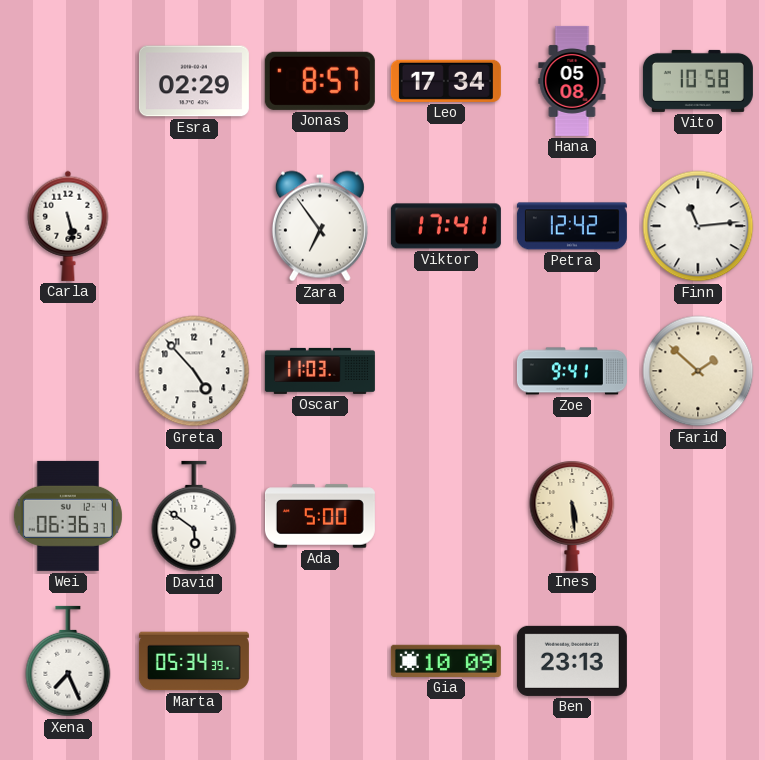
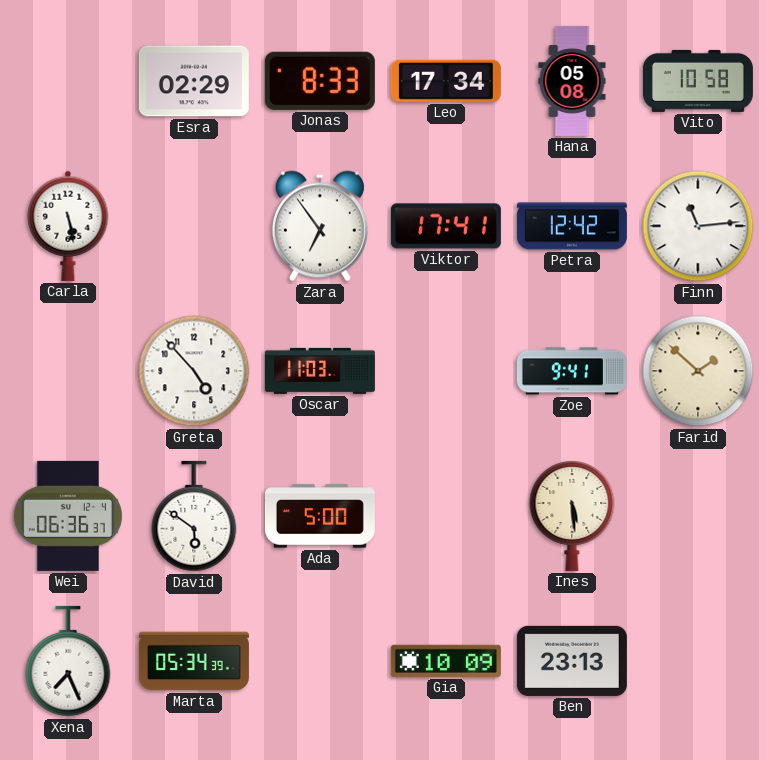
Jonas: 8:57 -> 8:33 (320, 81)
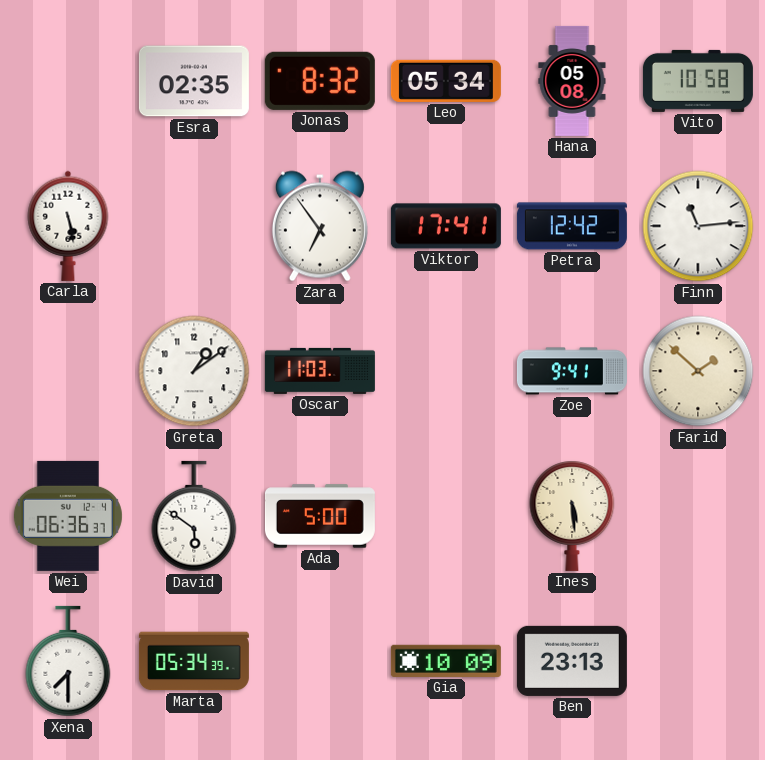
Esra: 02:29 -> 02:35 (194, 81)
Jonas: 8:33 -> 8:32 (320, 81)
Leo: 17:34 -> 05:34 (446, 81)
Greta: 4:53 -> 1:09 (194, 371)
Xena: 7:26 -> 7:30 (68, 661)
